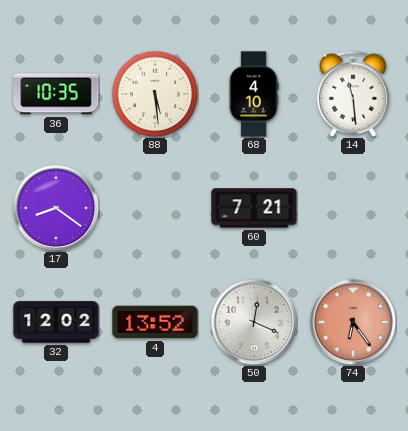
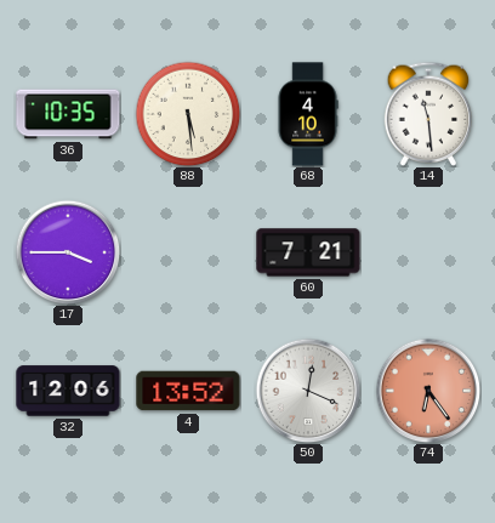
17: 8:21 -> 3:45 (68, 252)
32: 12:02 -> 12:06 (68, 391)
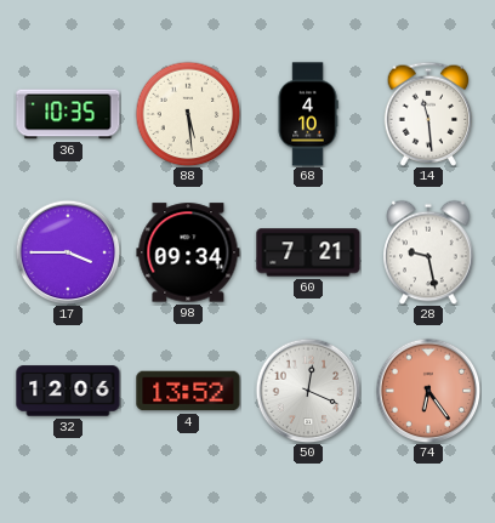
98: none -> 09:34 (188, 252)
28: none -> 9:28 (428, 252)
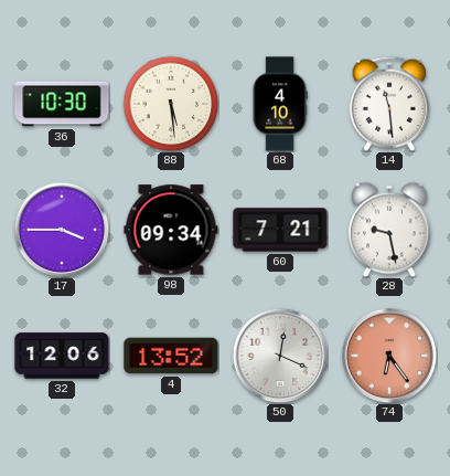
36: 10:35 -> 10:30 (62, 104)
